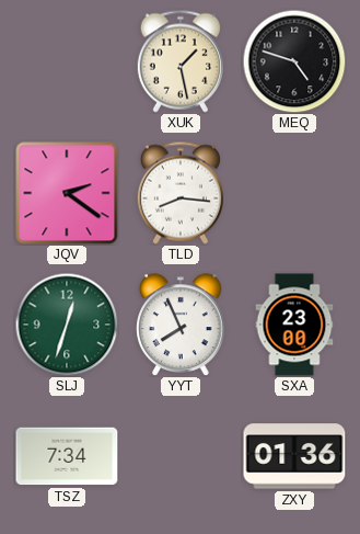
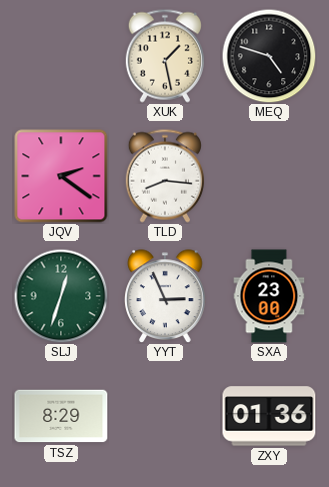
YYT: 7:56 -> 2:56 (165, 296)
TSZ: 7:34 -> 8:29 (61, 416)
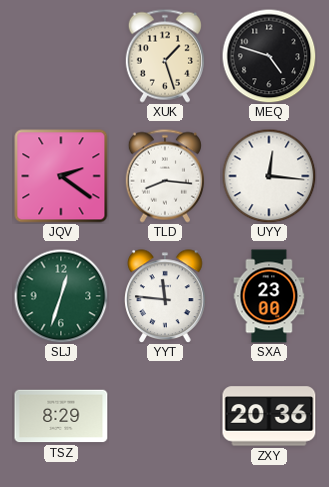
XUK: 1:28 -> 1:27 (165, 56)
UYY: none -> 12:16 (269, 176)
YYT: 2:56 -> 11:46 (165, 296)
ZXY: 01:36 -> 20:36 (269, 416)
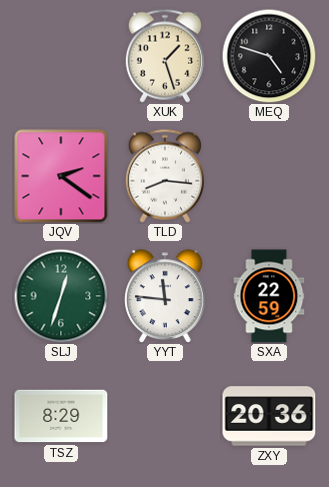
UYY: 12:16 -> none (269, 176)
SXA: 23:00 -> 22:59 (269, 296)
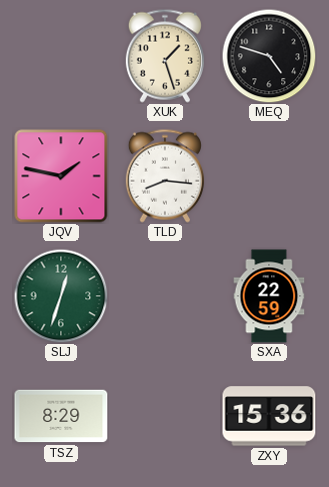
JQV: 2:21 -> 1:47 (61, 176)
YYT: 11:46 -> none (165, 296)
ZXY: 20:36 -> 15:36 (269, 416)
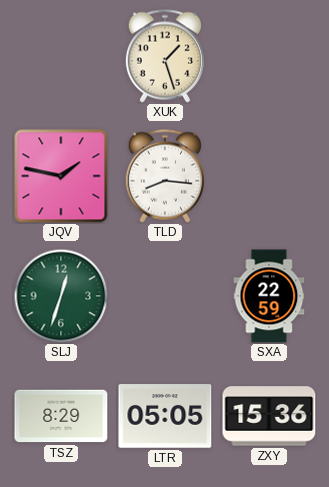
MEQ: 4:48 -> none (269, 56)
LTR: none -> 05:05 (165, 416)
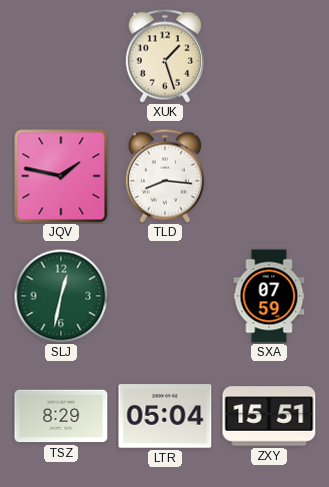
SLJ: 12:33 -> 12:32 (61, 296)
SXA: 22:59 -> 07:59 (269, 296)
LTR: 05:05 -> 05:04 (165, 416)
ZXY: 15:36 -> 15:51 (269, 416)
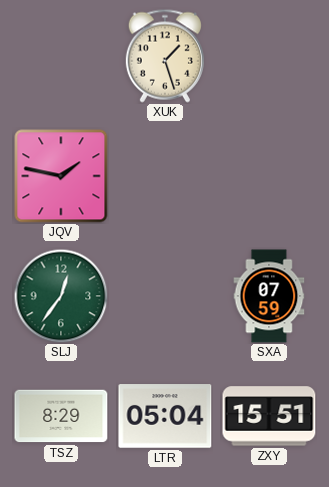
TLD: 8:16 -> none (165, 176)
SLJ: 12:32 -> 12:36 (61, 296)
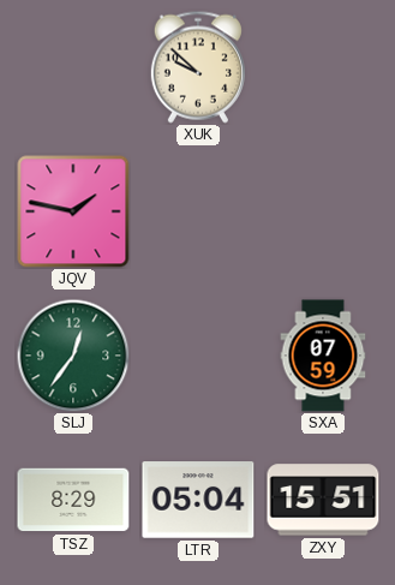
XUK: 1:27 -> 9:52 (198, 67)
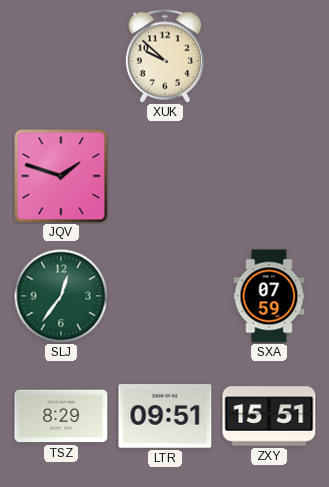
JQV: 1:47 -> 1:48 (61, 176)
LTR: 05:04 -> 09:51 (165, 416)
